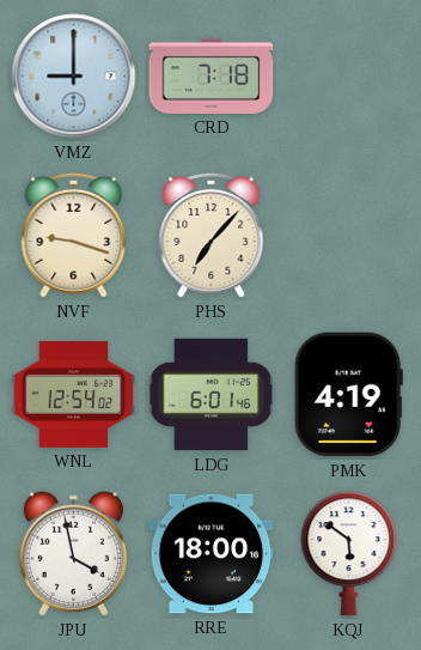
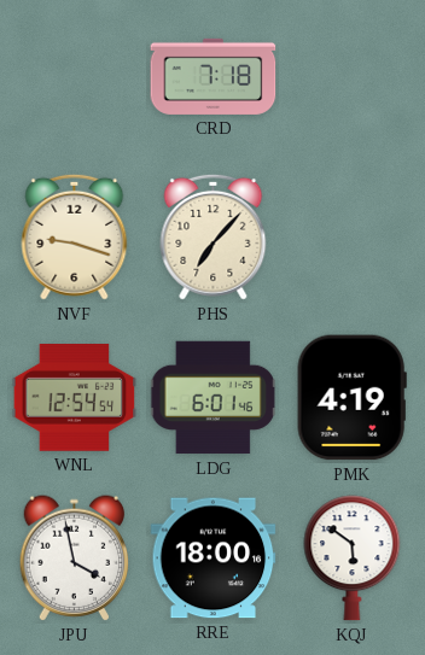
VMZ: 9:00 -> none (74, 77)
WNL: 12:54:02 -> 12:54:54 (75, 398)
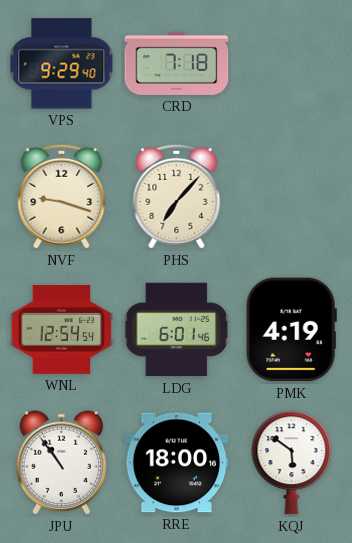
VPS: none -> 9:29 (62, 64)
JPU: 3:58 -> 10:54 (62, 463)
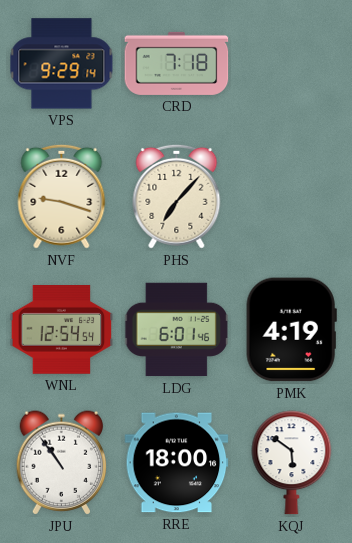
VPS: 9:29:40 -> 9:29:14 (62, 64)
